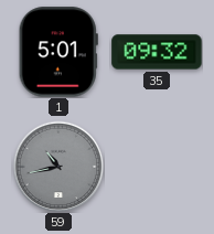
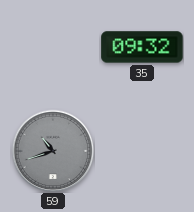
1: 5:01 -> none (58, 52)
59: 10:43 -> 10:42 (53, 151)
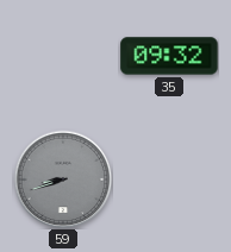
59: 10:42 -> 8:42 (63, 179)
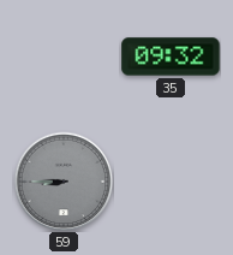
59: 8:42 -> 8:45 (64, 182)
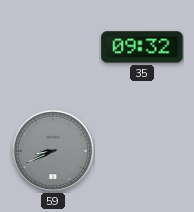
59: 8:45 -> 8:41 (53, 151)
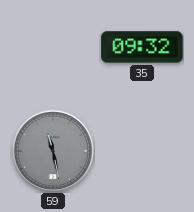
59: 8:41 -> 11:28 (53, 151)
